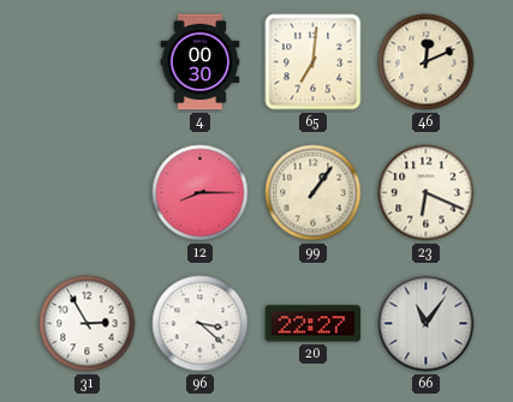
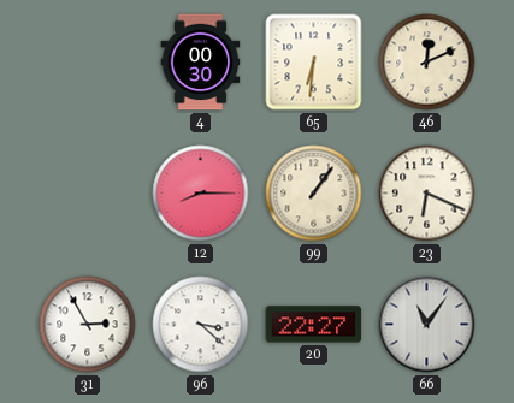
65: 7:01 -> 6:31 (314, 63)
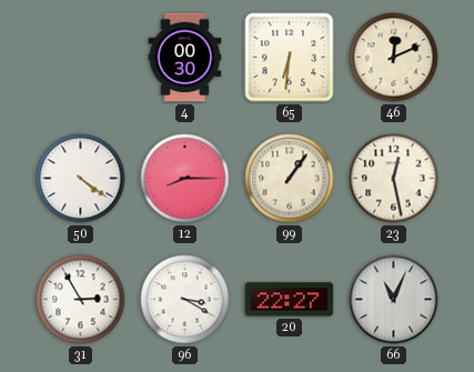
50: none -> 4:21 (81, 179)
23: 6:19 -> 12:28 (394, 179)
96: 3:22 -> 3:20 (185, 300)
66: 11:06 -> 11:04 (394, 300)
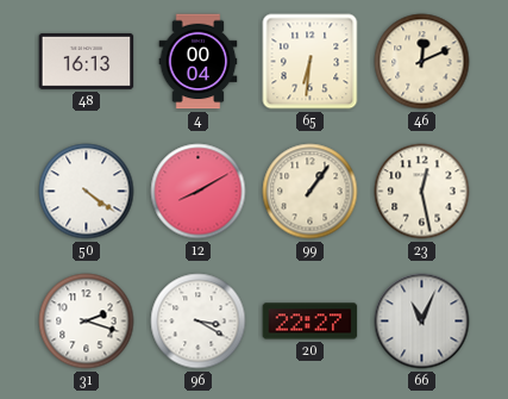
48: none -> 16:13 (87, 61)
4: 00:30 -> 00:04 (199, 62)
12: 8:15 -> 8:10 (199, 192)
31: 2:55 -> 2:18 (87, 322)
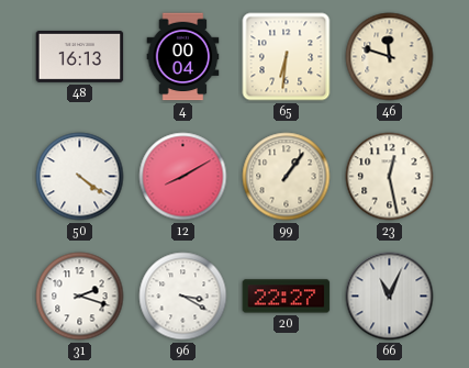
46: 12:11 -> 11:48 (390, 57)
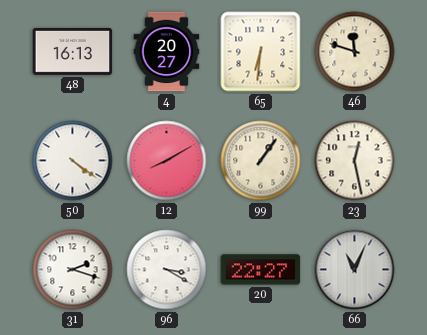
4: 00:04 -> 20:27 (167, 52)
